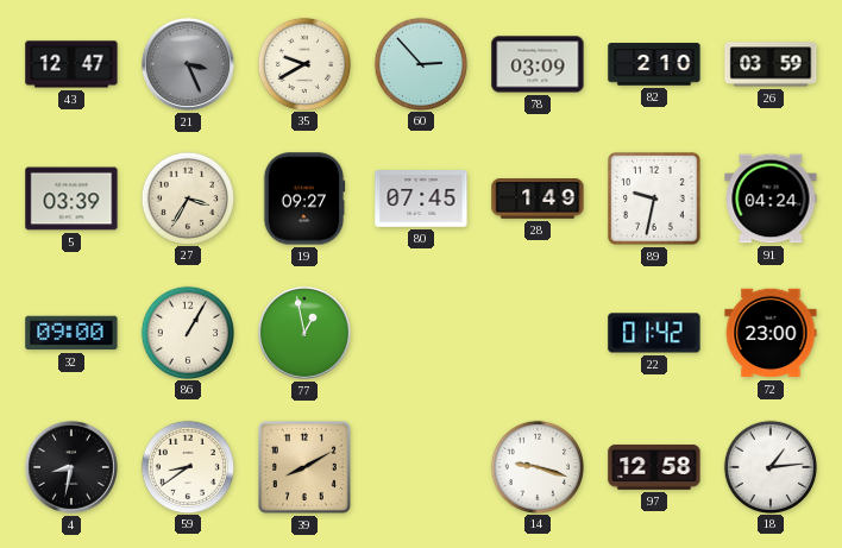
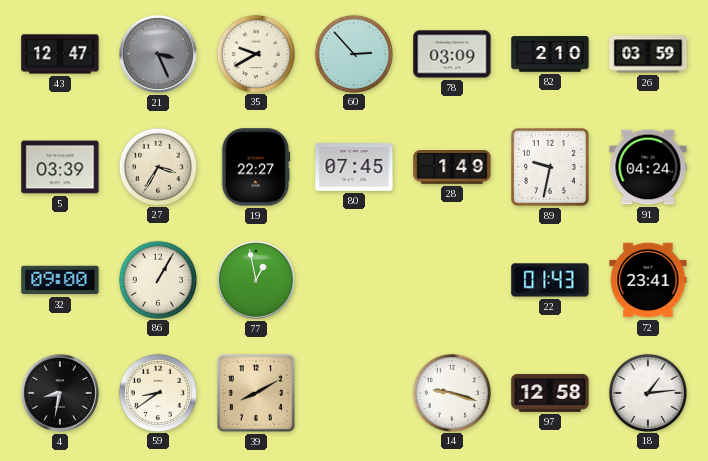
19: 09:27 -> 22:27 (256, 167)
22: 01:42 -> 01:43 (550, 280)
72: 23:00 -> 23:41 (648, 280)
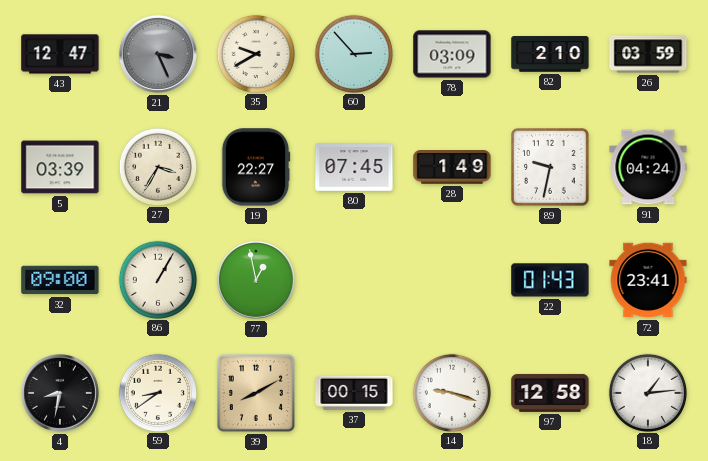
37: none -> 00:15 (354, 393)
